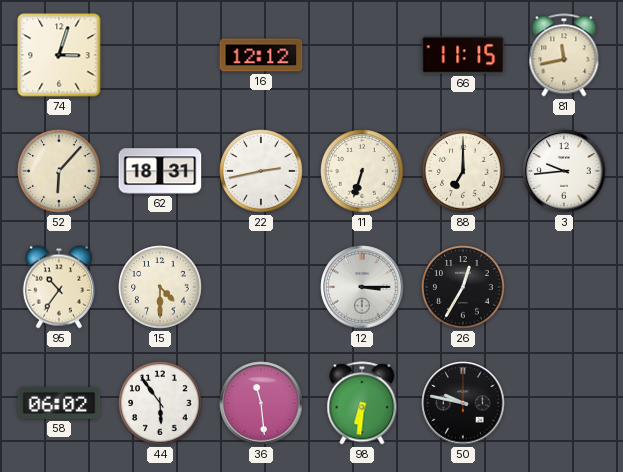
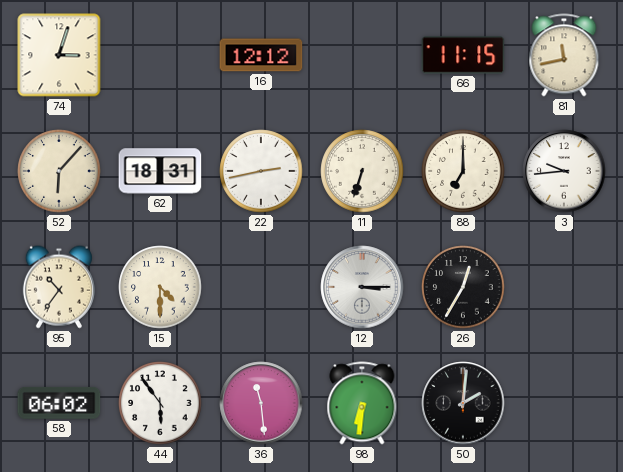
50: 9:47 -> 2:01 (463, 403)
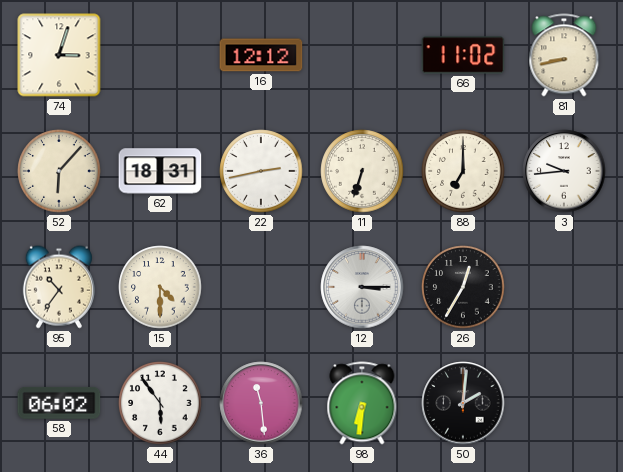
66: 11:15 -> 11:02 (463, 55)
81: 11:43 -> 8:43 (564, 55)
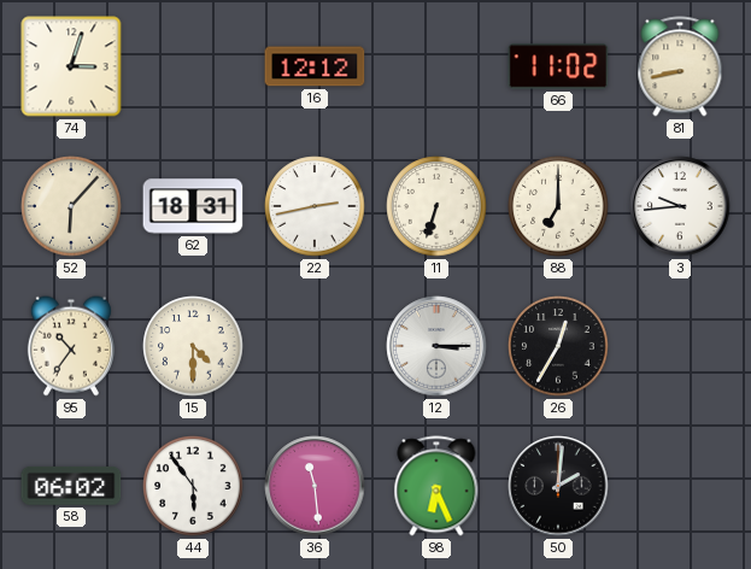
98: 6:31 -> 6:26 (436, 486)
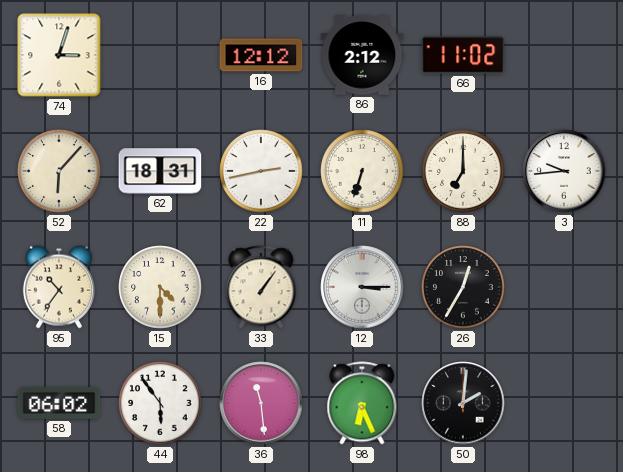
86: none -> 2:12 (362, 55)
81: 8:43 -> none (680, 66)
33: none -> 1:06 (261, 287)
